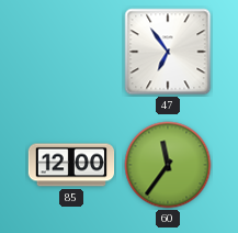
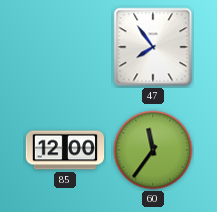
47: 6:54 -> 7:54 (153, 47)
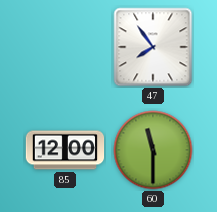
60: 11:36 -> 11:30 (153, 150)
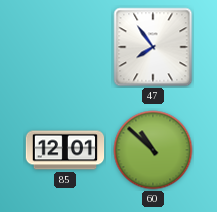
85: 12:00 -> 12:01 (65, 150)
60: 11:30 -> 10:52 (153, 150)
